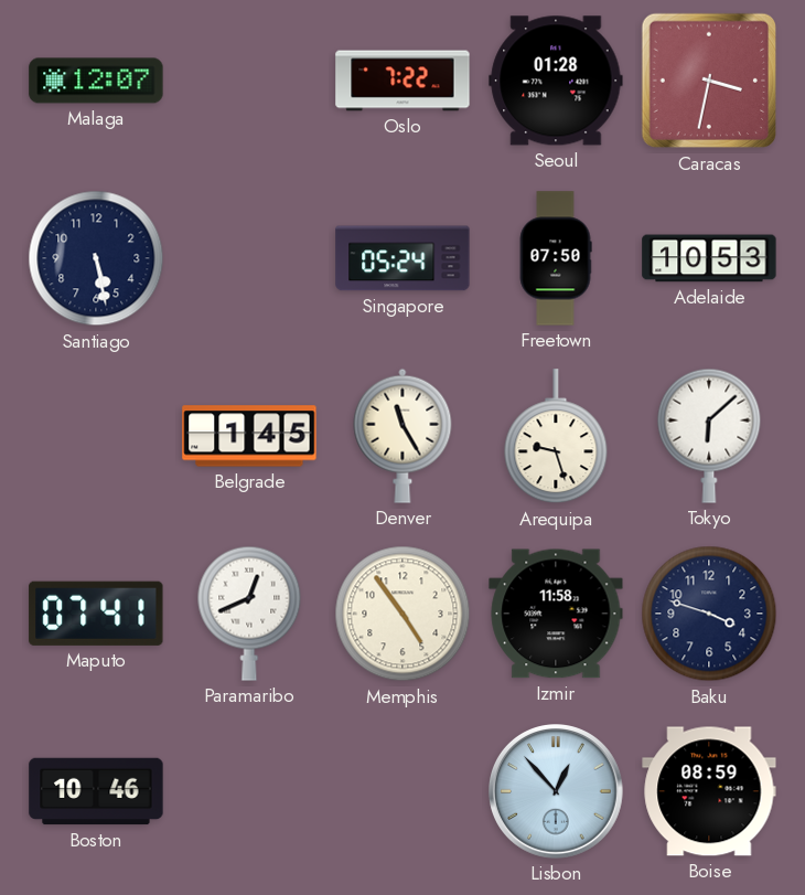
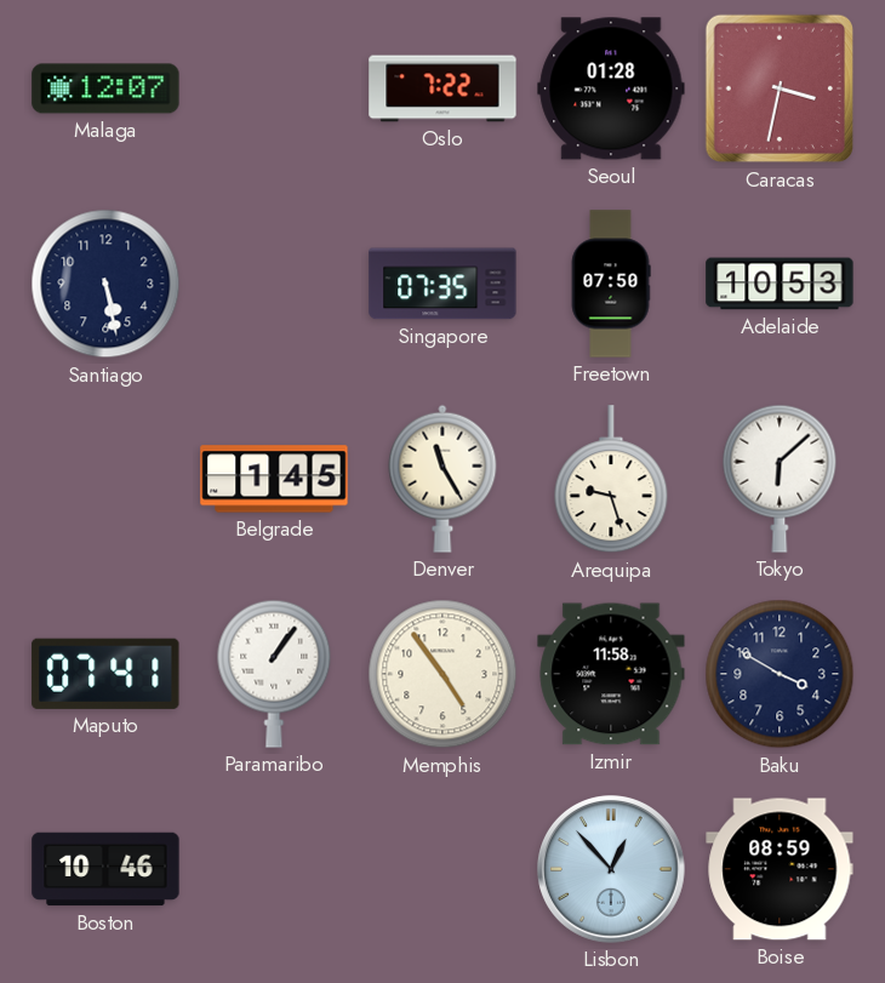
Singapore: 05:24 -> 07:35 (442, 284)
Paramaribo: 12:41 -> 1:06 (274, 674)
Baku: 3:48 -> 3:50 (780, 674)
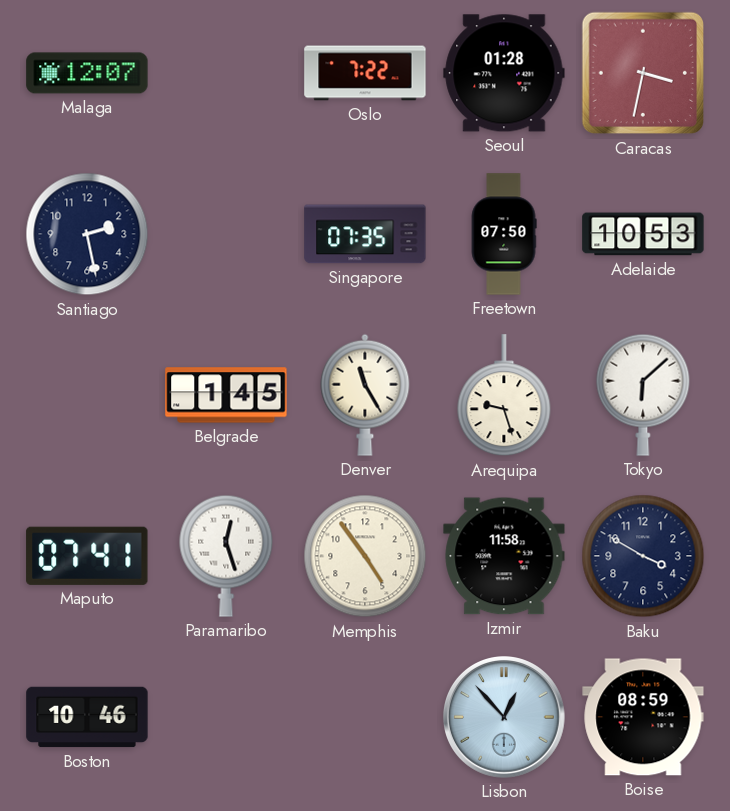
Santiago: 5:28 -> 2:28 (87, 234)
Paramaribo: 1:06 -> 12:27 (226, 556)
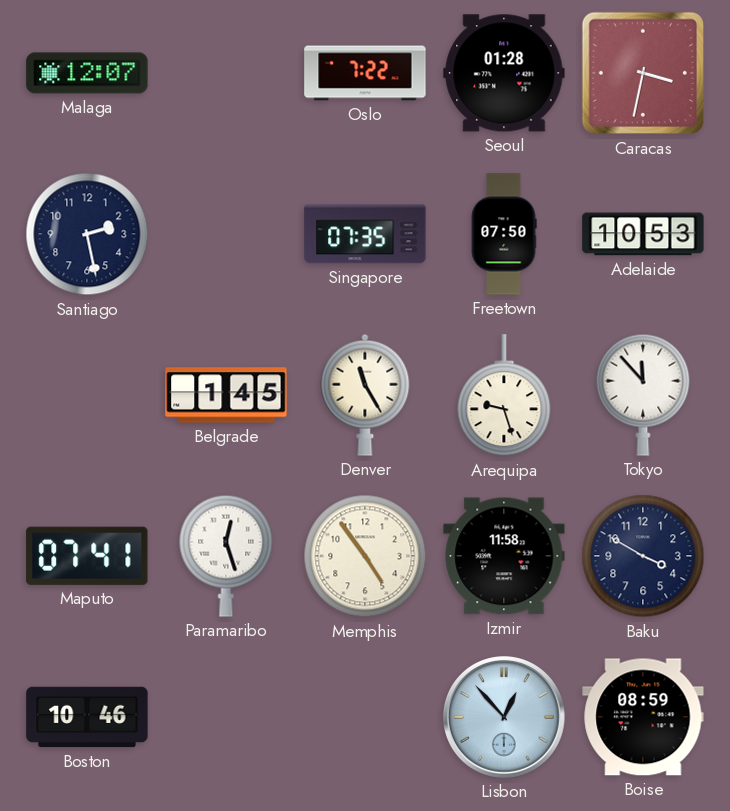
Tokyo: 6:08 -> 11:53 (643, 395)
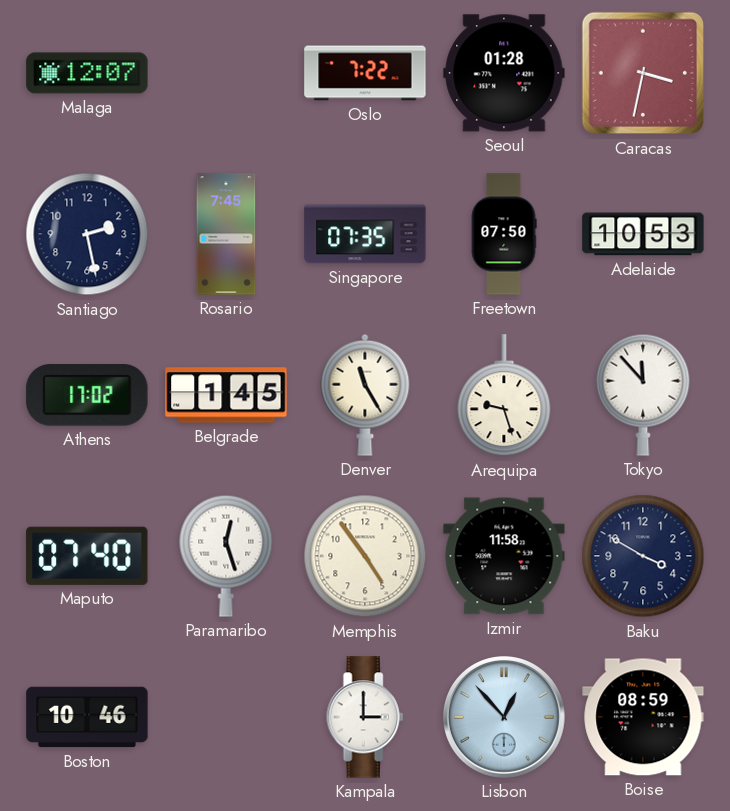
Rosario: none -> 7:45 (226, 234)
Athens: none -> 17:02 (87, 396)
Maputo: 07:41 -> 07:40 (87, 556)
Kampala: none -> 3:00 (365, 717)
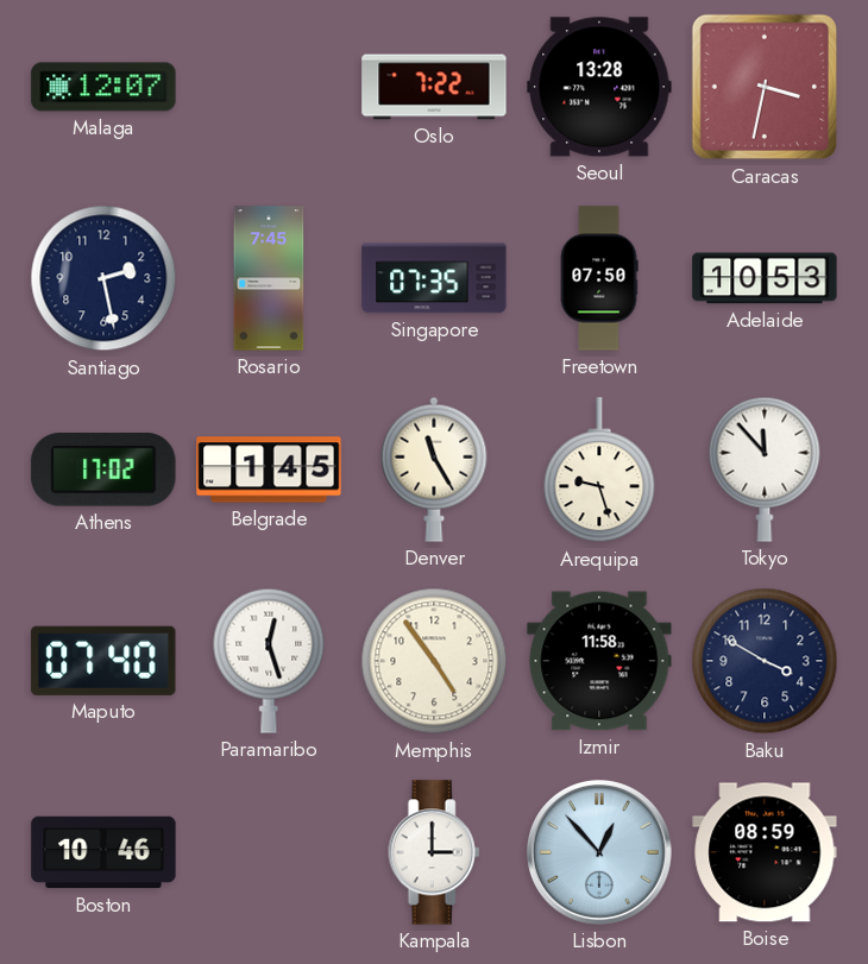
Seoul: 01:28 -> 13:28 (599, 87)
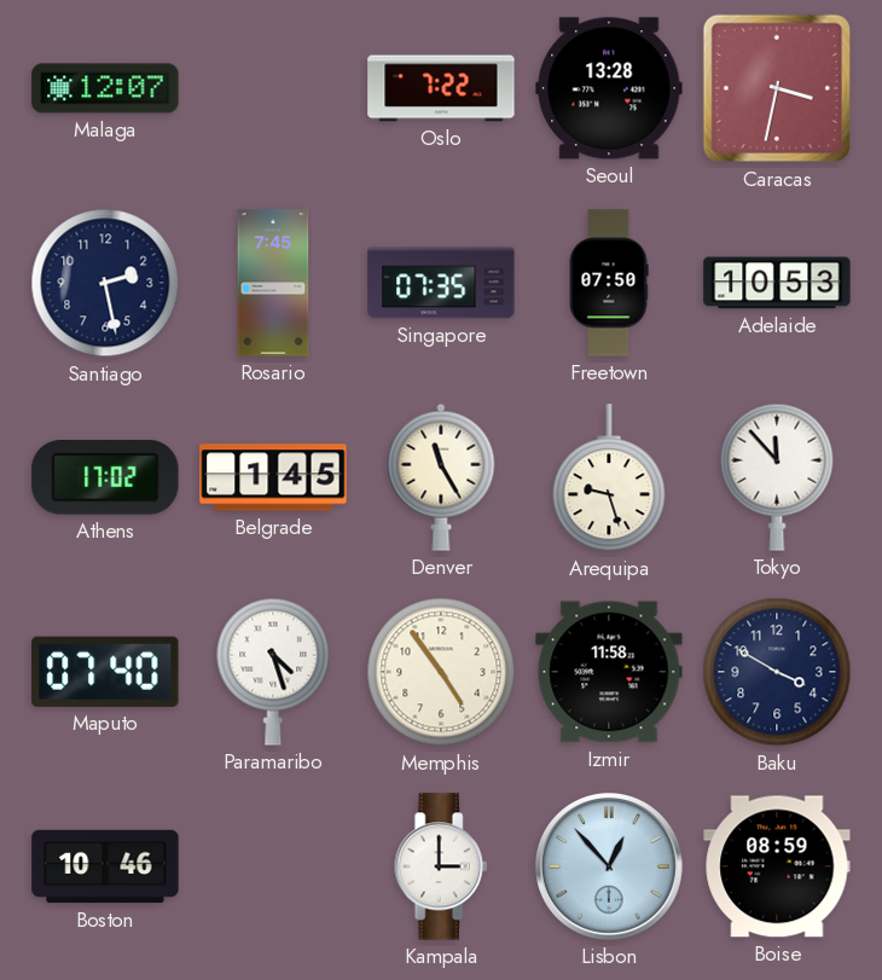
Paramaribo: 12:27 -> 4:27 (273, 672)
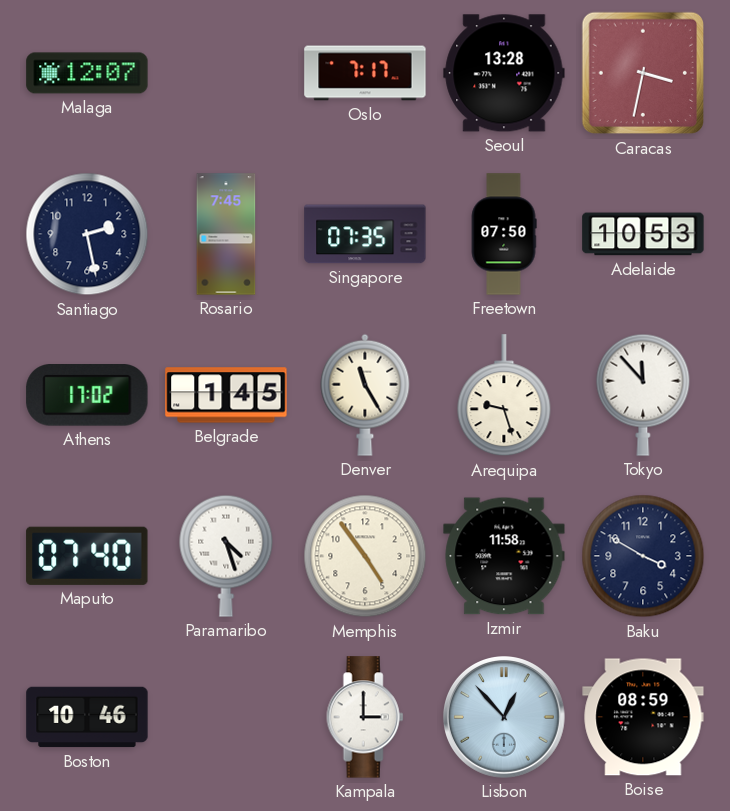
Oslo: 7:22 -> 7:17 (365, 73)
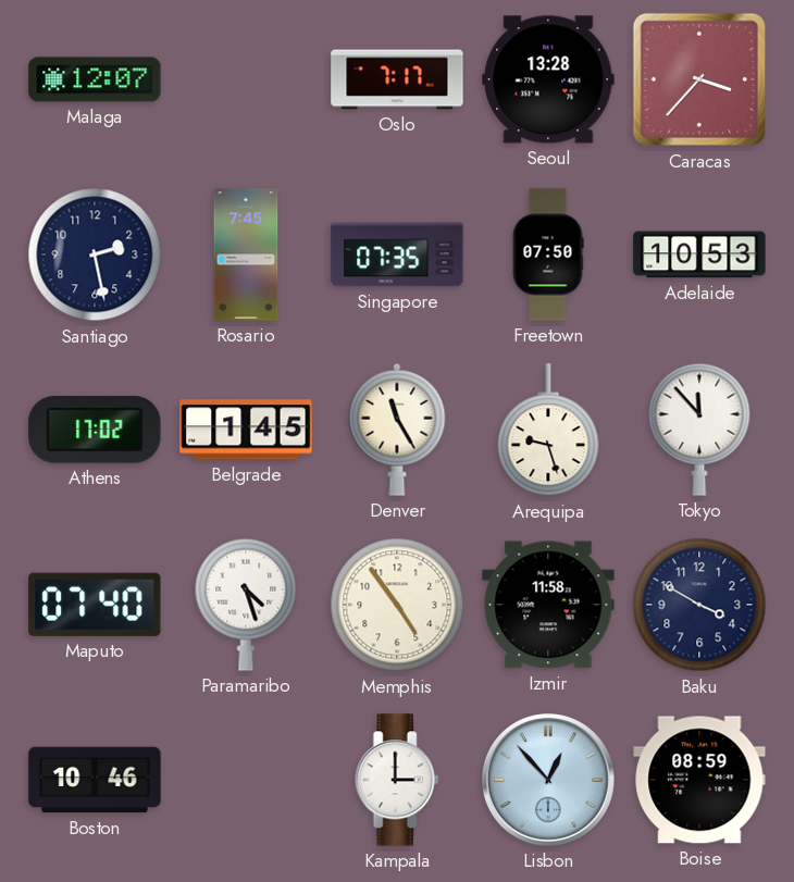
Caracas: 3:32 -> 3:37 (699, 79)
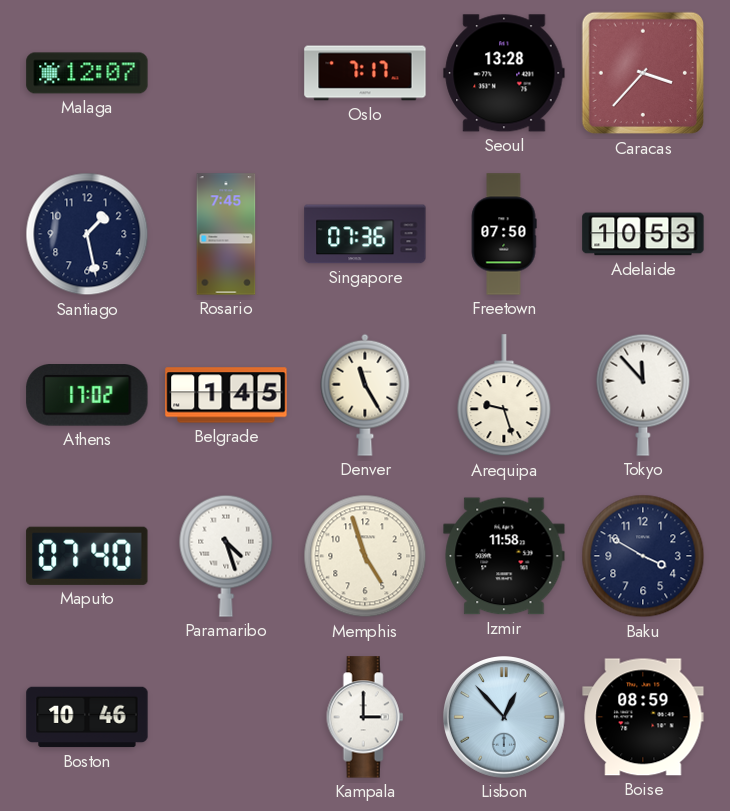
Santiago: 2:28 -> 1:28 (87, 234)
Singapore: 07:35 -> 07:36 (365, 234)
Memphis: 4:54 -> 4:57 (365, 556)
